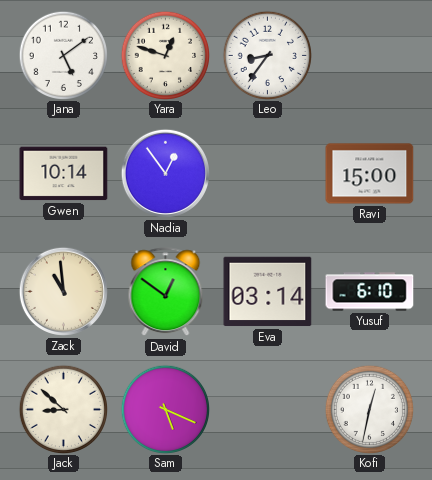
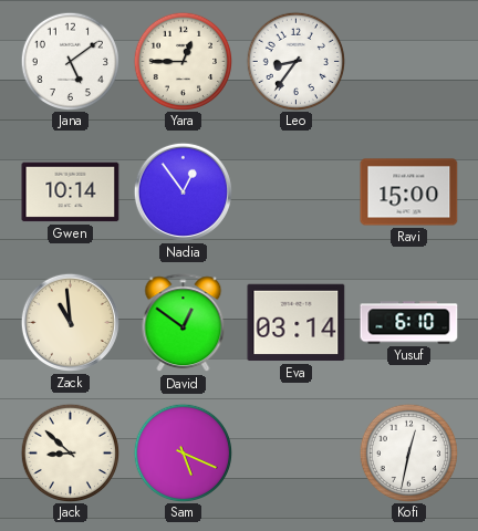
Yara: 12:48 -> 12:45 (183, 61)
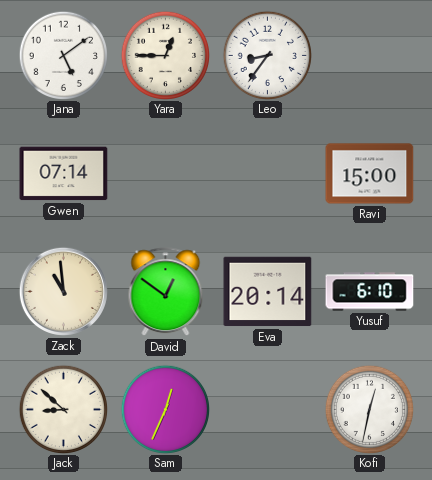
Gwen: 10:14 -> 07:14 (64, 174)
Nadia: 12:54 -> none (183, 191)
Eva: 03:14 -> 20:14 (268, 292)
Sam: 5:19 -> 12:34 (165, 409)
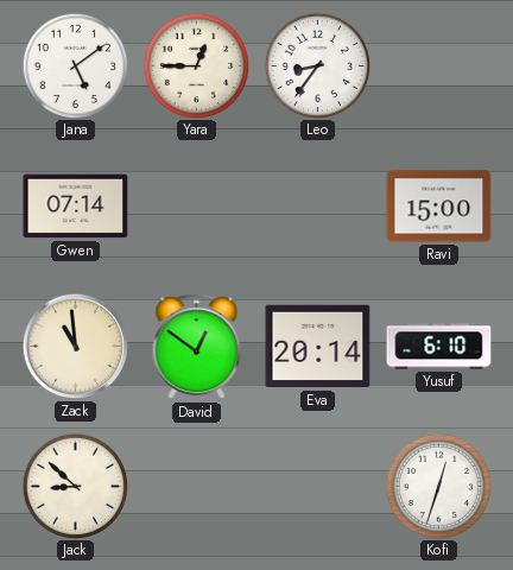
Sam: 12:34 -> none (165, 409)
Kofi: 12:32 -> 12:33 (438, 486)
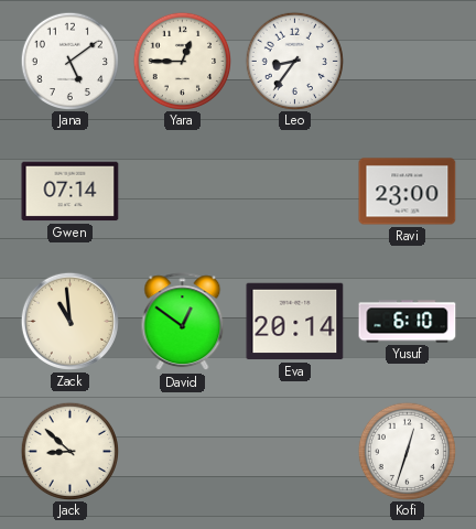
Ravi: 15:00 -> 23:00 (408, 192)
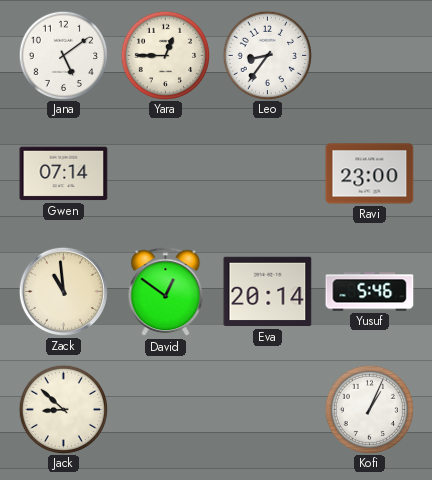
Yusuf: 6:10 -> 5:46 (370, 292)
Kofi: 12:33 -> 1:04 (369, 409)
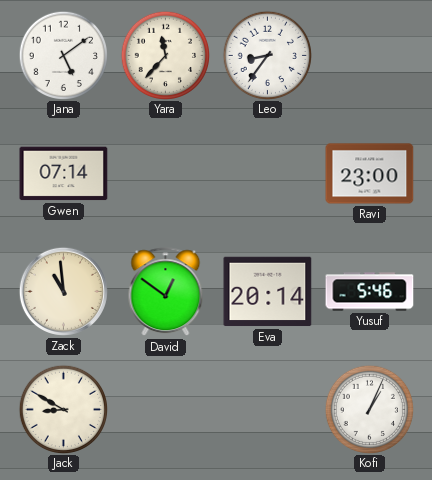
Yara: 12:45 -> 11:37 (165, 55)
Jack: 8:52 -> 8:50 (63, 409)
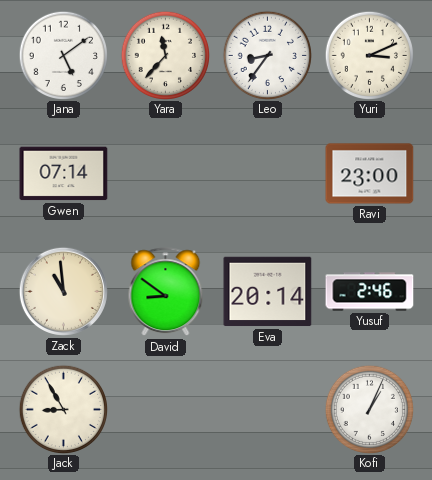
Yuri: none -> 3:11 (369, 55)
David: 12:51 -> 8:51 (166, 292)
Yusuf: 5:46 -> 2:46 (370, 292)
Jack: 8:50 -> 8:55 (63, 409)
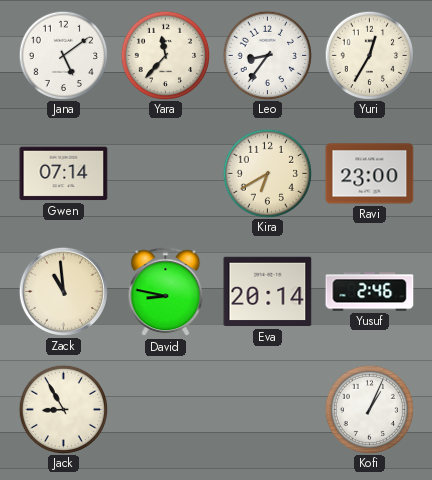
Yuri: 3:11 -> 12:35 (369, 55)
Kira: none -> 6:40 (267, 173)
David: 8:51 -> 8:47 (166, 292)
